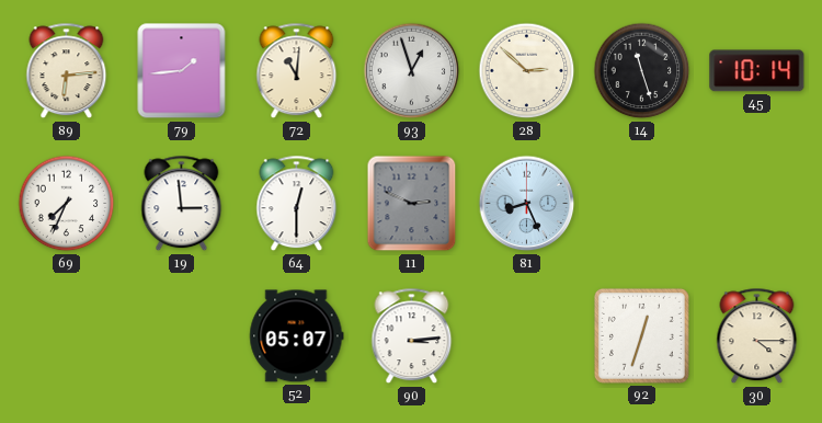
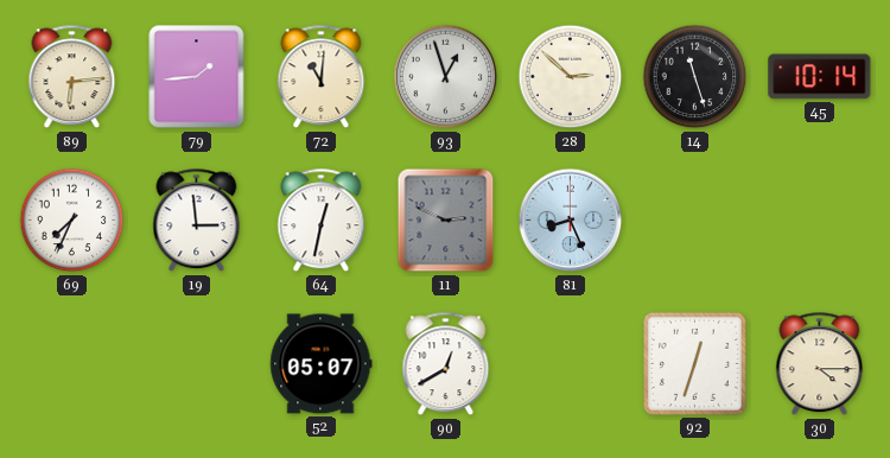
64: 12:30 -> 12:32 (322, 221)
90: 3:14 -> 12:40 (446, 364)
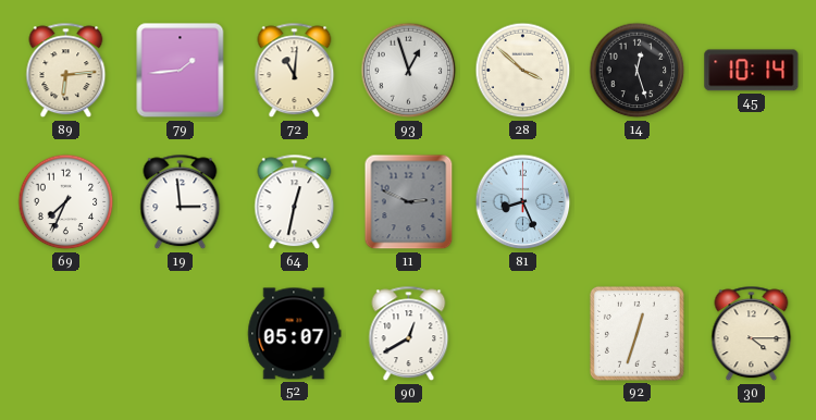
28: 2:52 -> 3:52 (523, 71)
14: 11:27 -> 12:27 (638, 71)
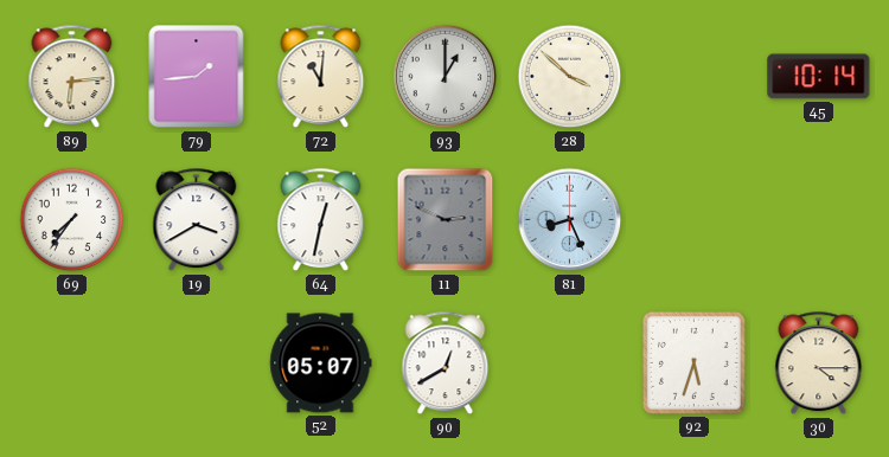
93: 12:57 -> 1:00 (446, 77)
14: 12:27 -> none (638, 71)
69: 7:34 -> 7:36 (72, 220)
19: 2:59 -> 3:40 (197, 220)
92: 12:33 -> 5:33 (693, 362)
